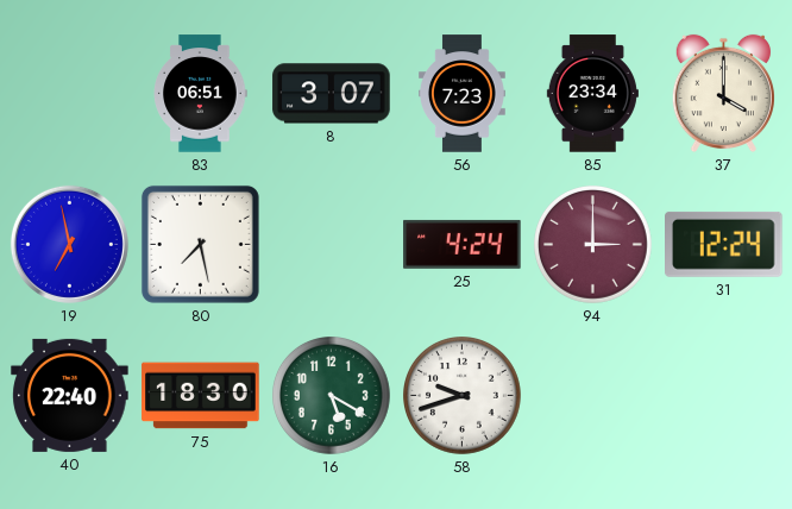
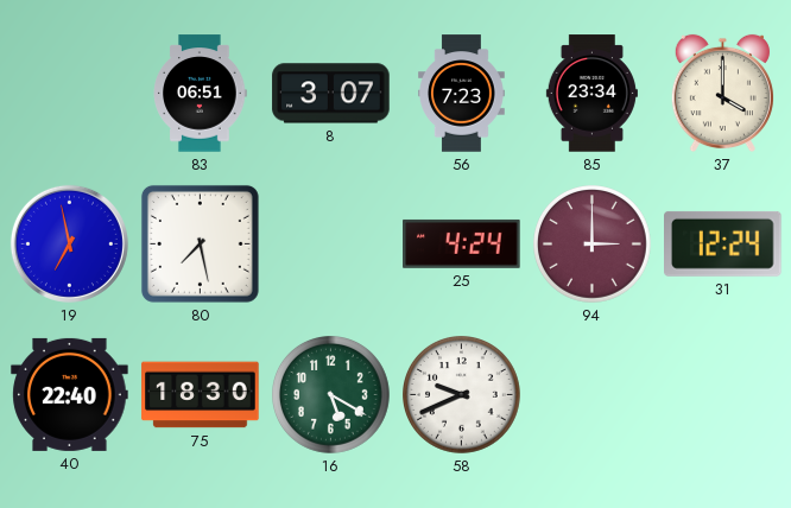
58: 9:42 -> 9:41 (462, 395)
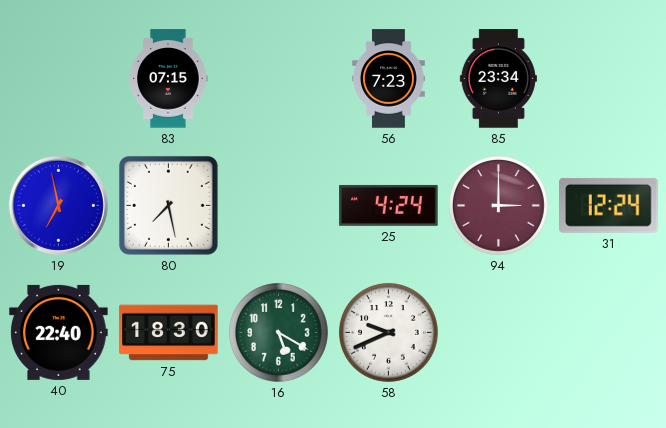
83: 06:51 -> 07:15 (168, 79)
8: 3:07 -> none (331, 94)
37: 4:00 -> none (722, 94)
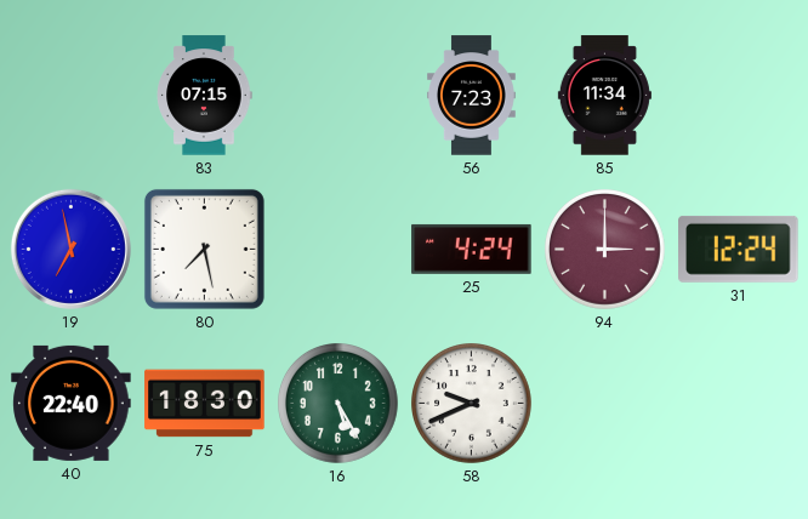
85: 23:34 -> 11:34 (604, 96)
16: 5:20 -> 5:25 (338, 404)
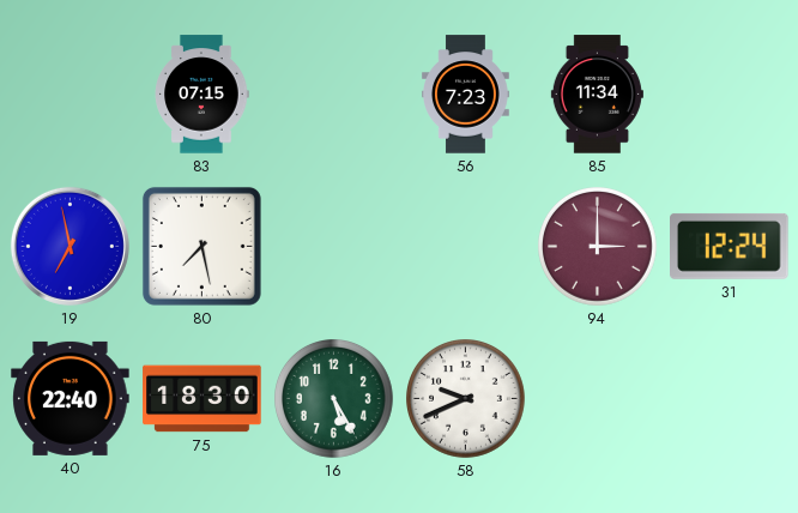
25: 4:24 -> none (472, 249)
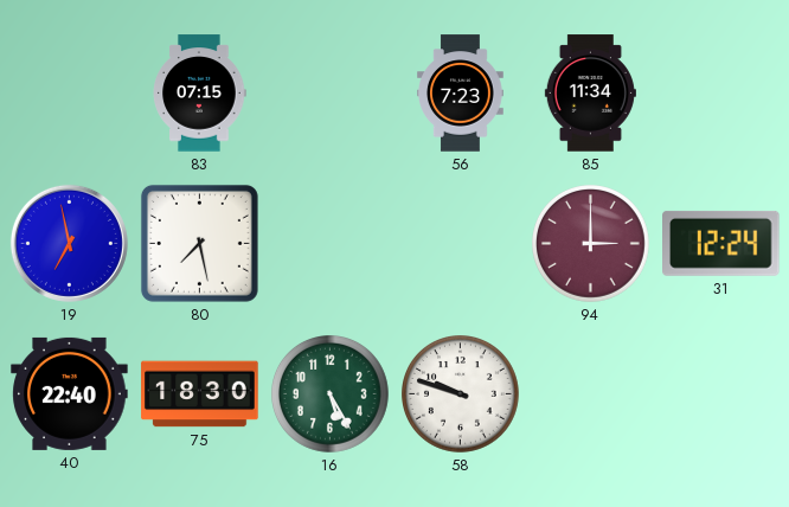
58: 9:41 -> 9:48 (461, 394)
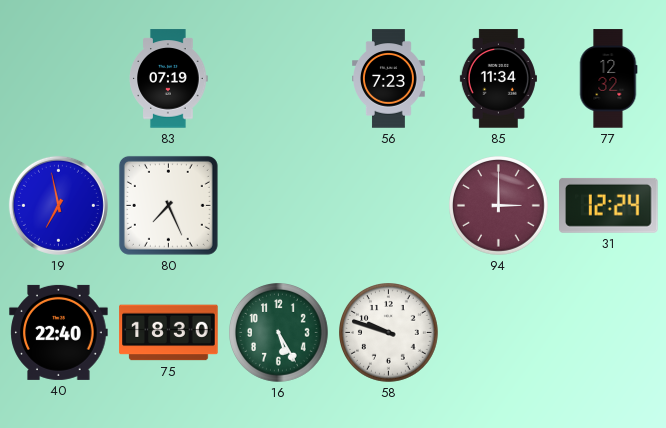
83: 07:15 -> 07:19 (168, 79)
77: none -> 12:32 (608, 79)
80: 7:28 -> 7:26 (168, 205)
